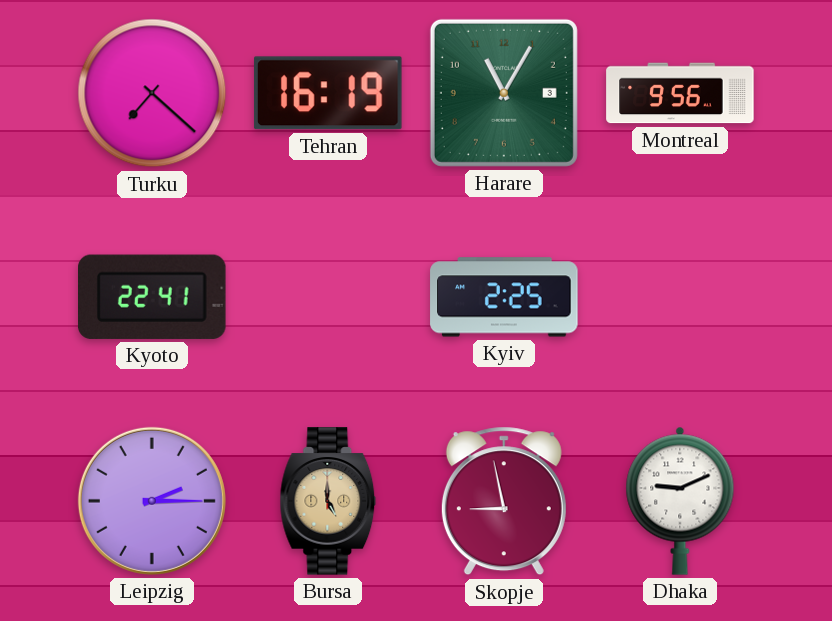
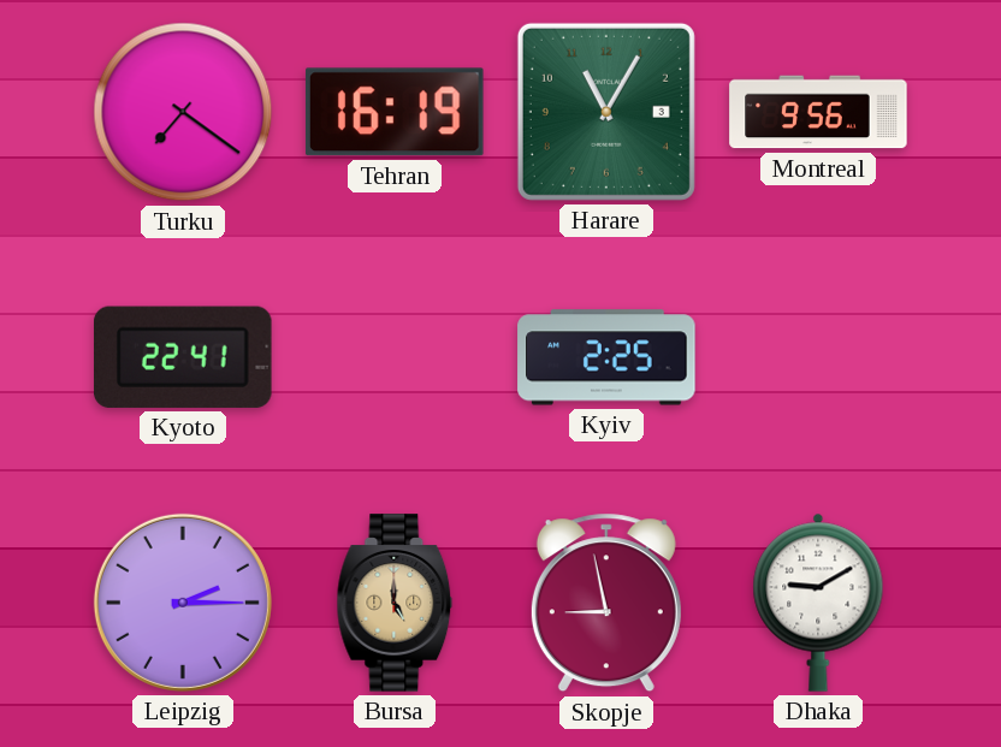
Turku: 7:22 -> 7:21 (183, 112)
Dhaka: 9:11 -> 9:10 (818, 603)
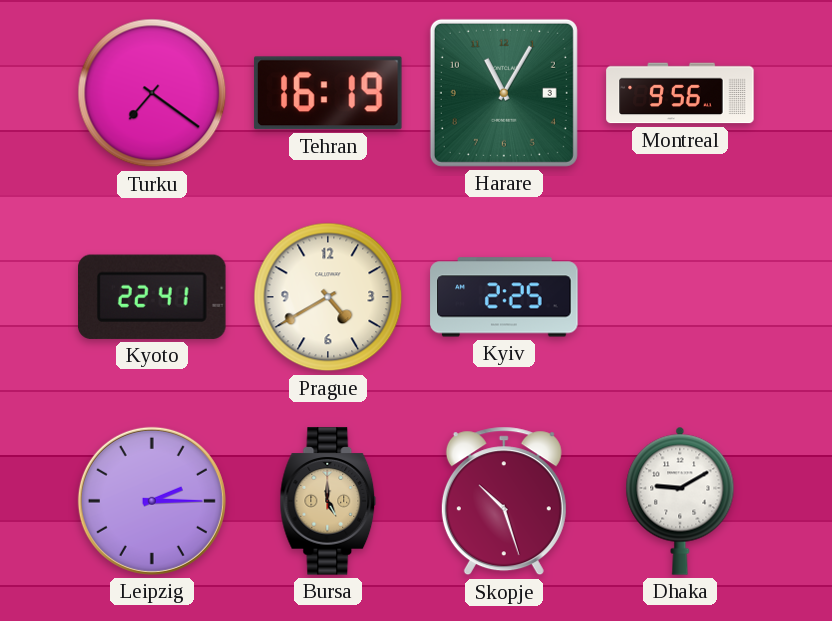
Prague: none -> 4:40 (328, 297)
Skopje: 8:58 -> 10:27 (504, 501)
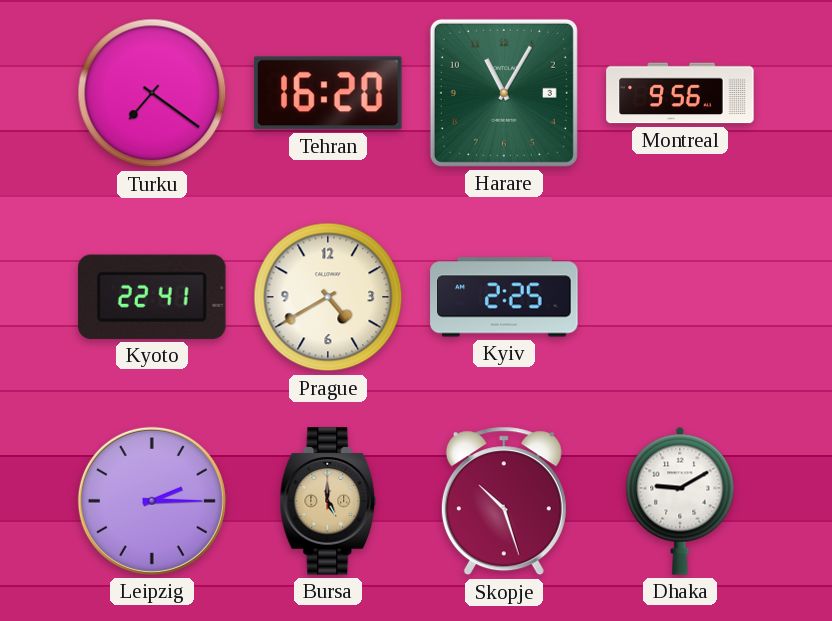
Tehran: 16:19 -> 16:20 (328, 93)
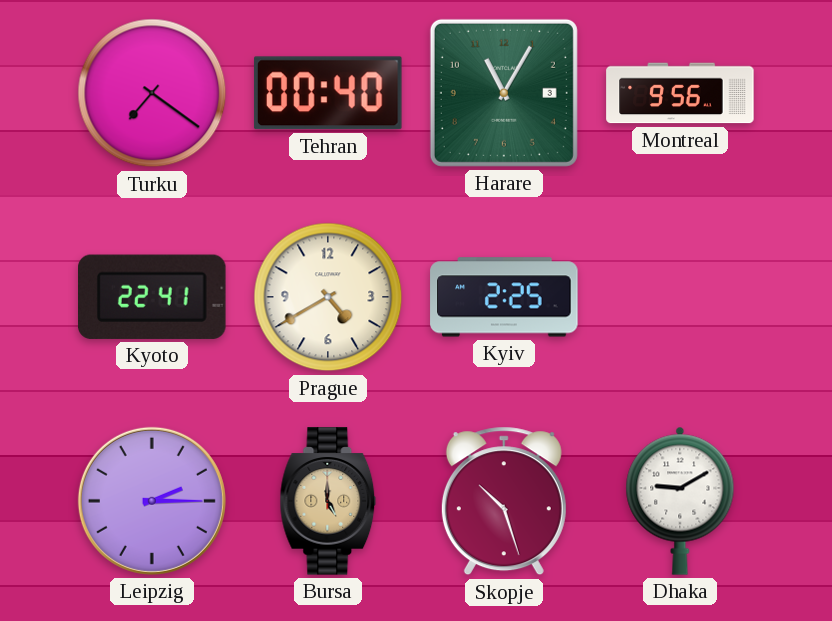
Tehran: 16:20 -> 00:40 (328, 93)
